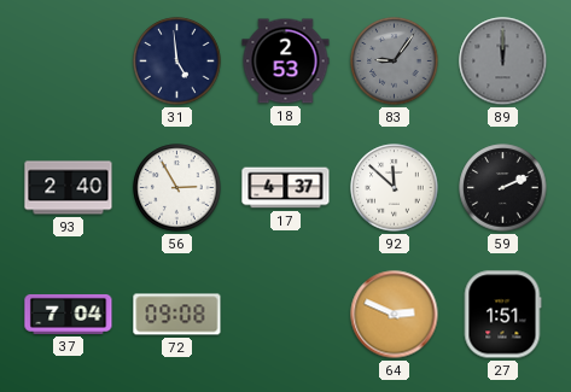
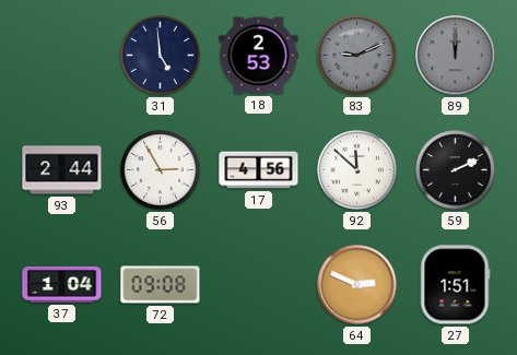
83: 9:06 -> 9:11 (357, 56)
93: 2:40 -> 2:44 (62, 170)
17: 4:37 -> 4:56 (259, 170)
37: 7:04 -> 1:04 (62, 284)
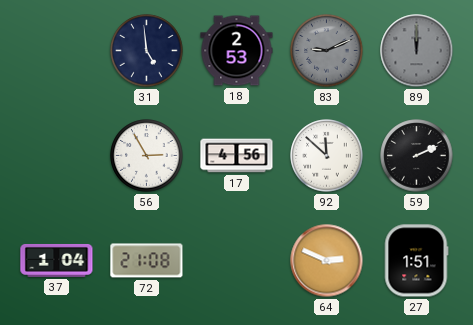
93: 2:44 -> none (62, 170)
72: 09:08 -> 21:08 (147, 261)
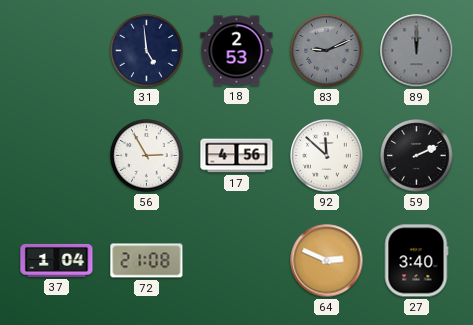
27: 1:51 -> 3:40 (416, 261)
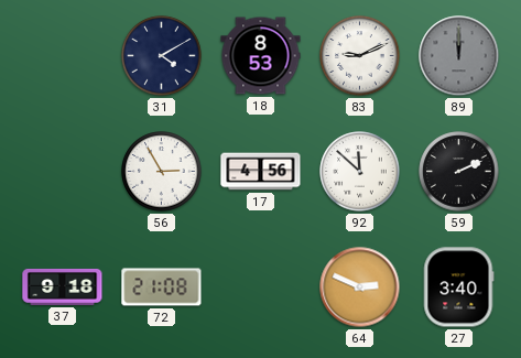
31: 4:59 -> 4:10 (162, 56)
18: 2:53 -> 8:53 (261, 56)
83 dial: grey -> white (360, 56)
37: 1:04 -> 9:18 (63, 286)
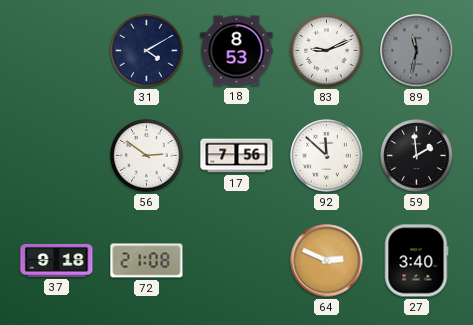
89: 12:00 -> 11:32 (417, 51)
56: 2:55 -> 2:51 (147, 156)
17: 4:56 -> 7:56 (237, 156)
59: 2:11 -> 1:59 (417, 156)
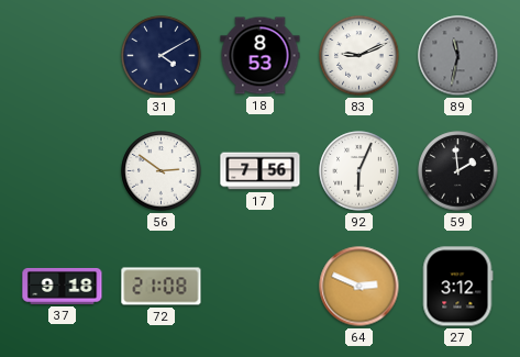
92: 11:52 -> 6:04 (359, 171)
27: 3:40 -> 3:12 (457, 287)
